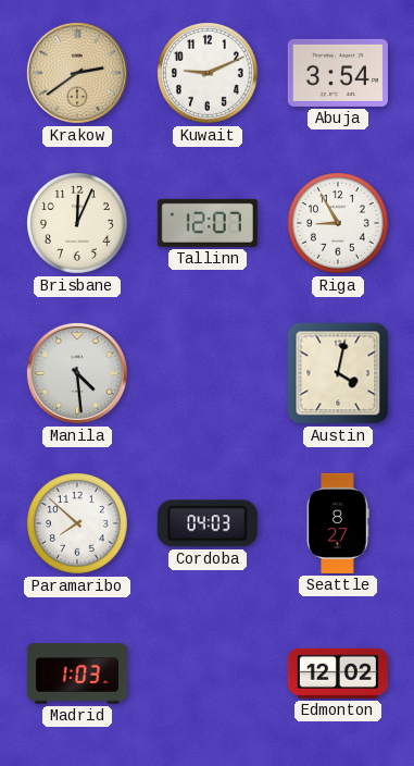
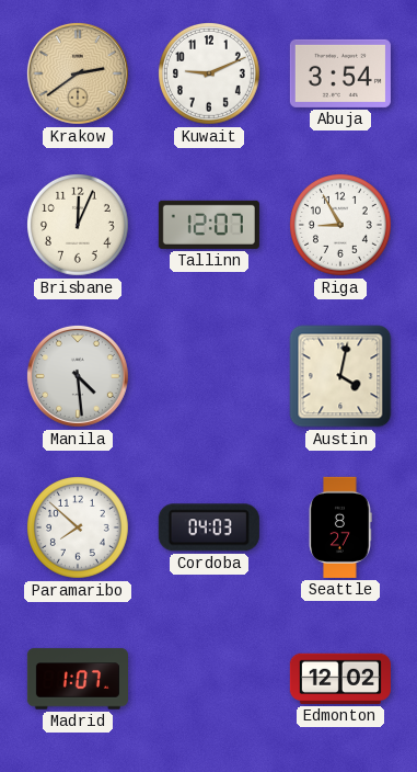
Madrid: 1:03 -> 1:07 (78, 679)
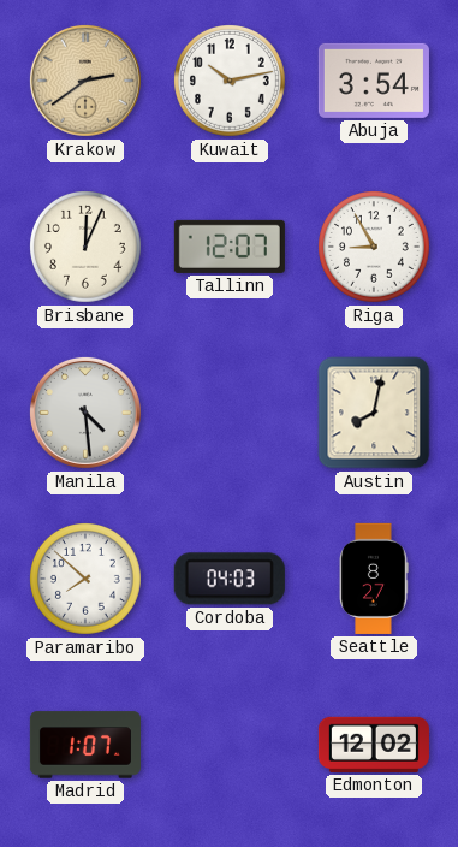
Kuwait: 9:11 -> 10:13 (231, 82)
Austin: 4:02 -> 8:02 (374, 413)
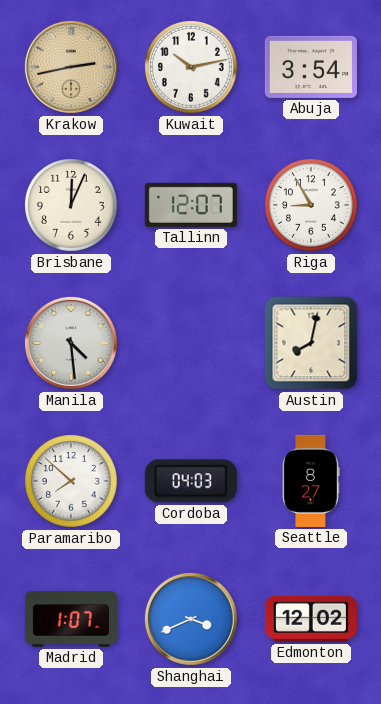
Krakow: 2:39 -> 2:43 (71, 67)
Shanghai: none -> 3:41 (191, 619)
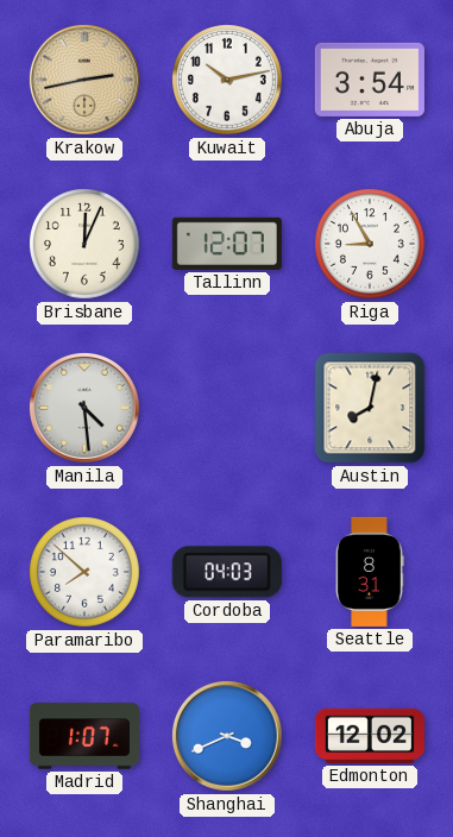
Seattle: 8:27 -> 8:31 (370, 572)
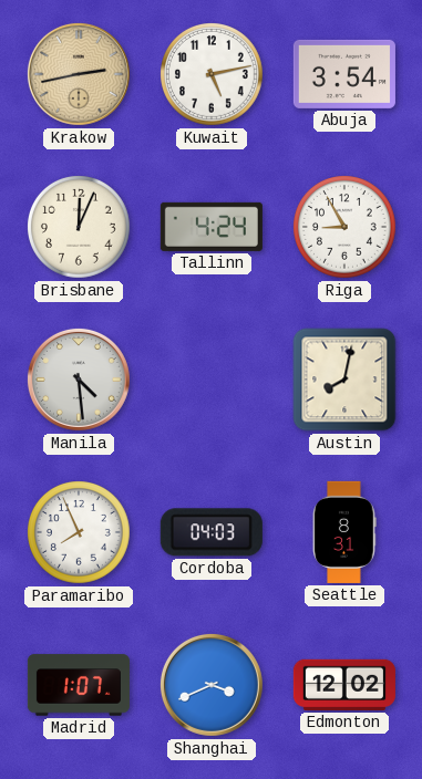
Kuwait: 10:13 -> 5:13 (213, 75)
Tallinn: 12:07 -> 4:24 (212, 227)
Paramaribo: 7:52 -> 7:56 (80, 533)
